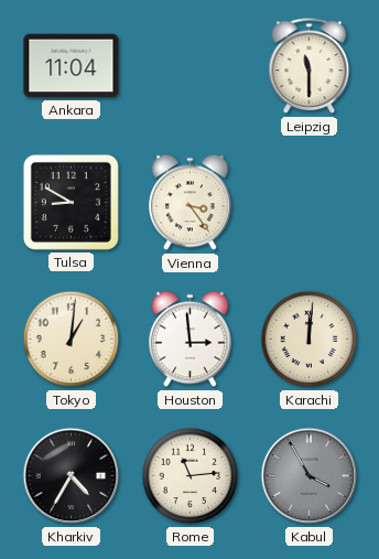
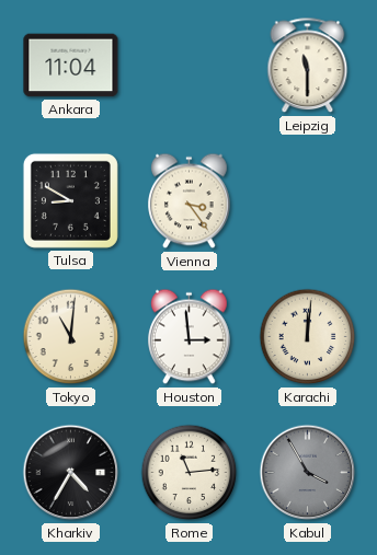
Tokyo: 1:01 -> 11:01 (71, 337)
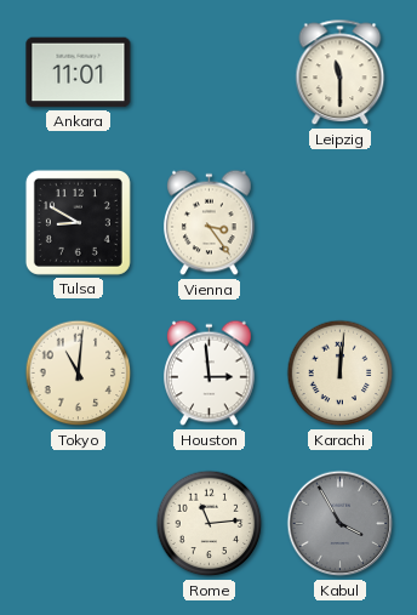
Ankara: 11:04 -> 11:01 (79, 73)
Kharkiv: 4:35 -> none (71, 473)
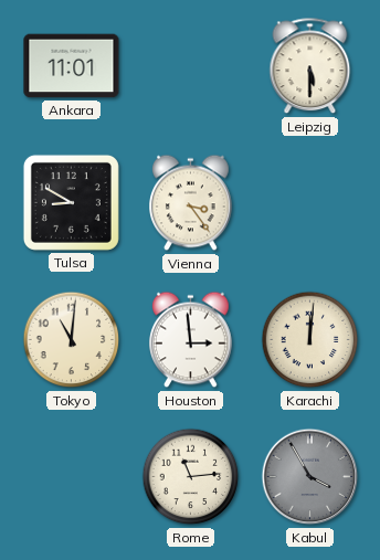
Leipzig: 11:30 -> 5:30 (310, 66)
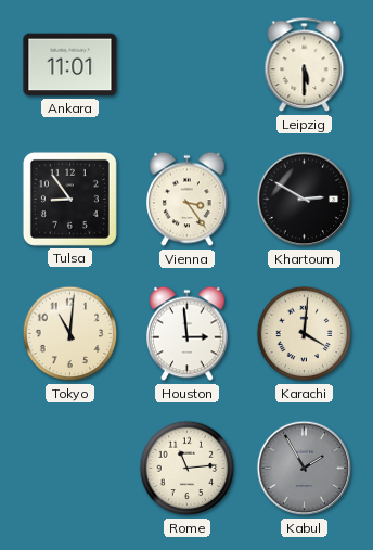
Tulsa: 8:50 -> 8:54 (69, 199)
Khartoum: none -> 2:50 (305, 200)
Karachi: 12:01 -> 4:01 (305, 334)
Kabul: 3:55 -> 1:55 (305, 469)
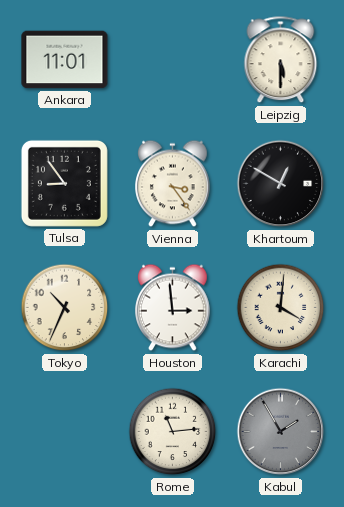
Khartoum: 2:50 -> 12:50 (281, 184)
Tokyo: 11:01 -> 10:34 (65, 308)
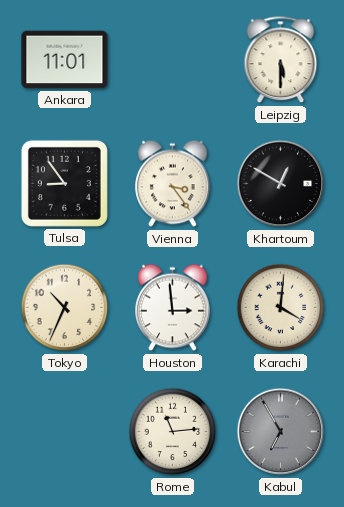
Kabul: 1:55 -> 6:55 (281, 432)
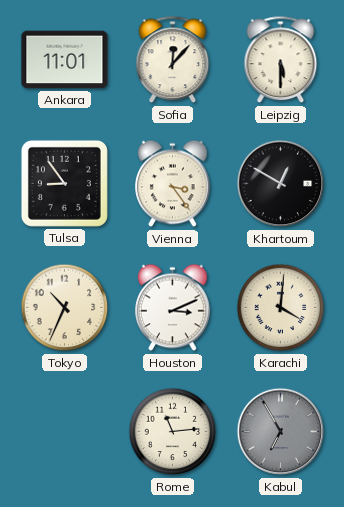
Sofia: none -> 12:07 (173, 60)
Houston: 2:59 -> 3:11 (173, 308)
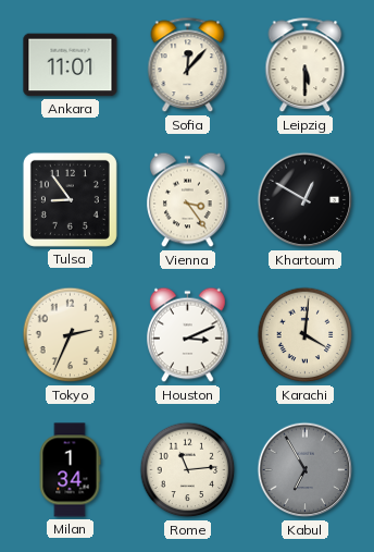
Tokyo: 10:34 -> 2:34 (71, 335)
Milan: none -> 1:34 (70, 470)
